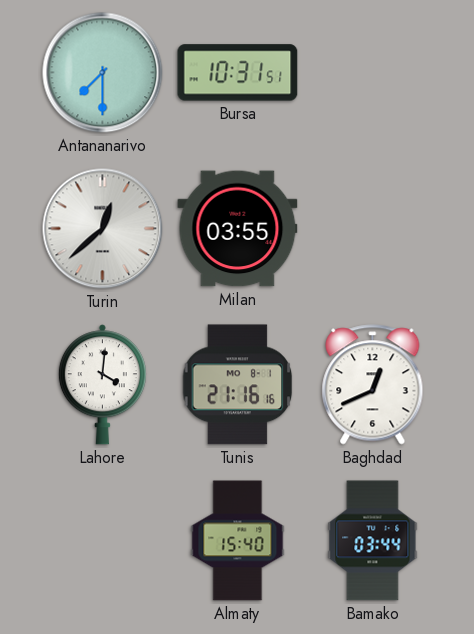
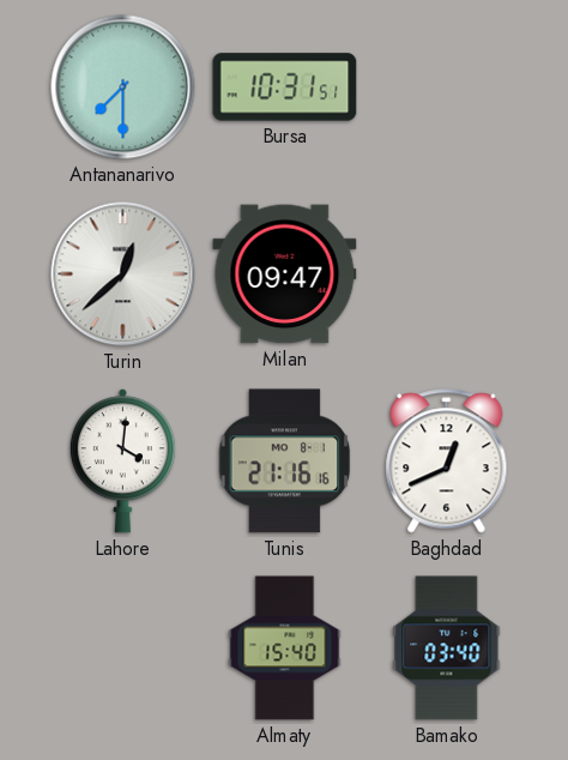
Milan: 03:55 -> 09:47 (285, 275)
Bamako: 03:44 -> 03:40 (447, 649)
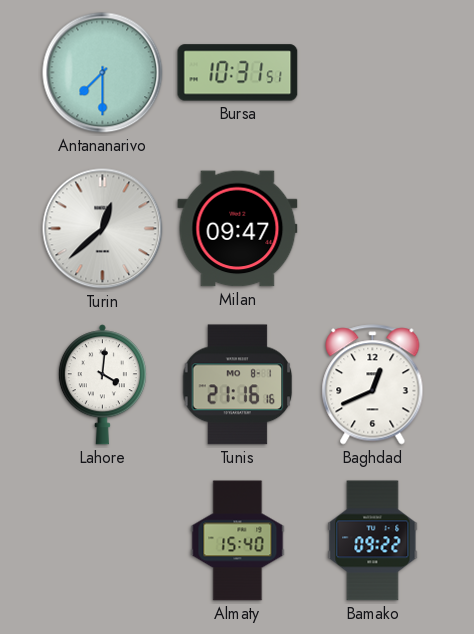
Bamako: 03:40 -> 09:22 (373, 541)
